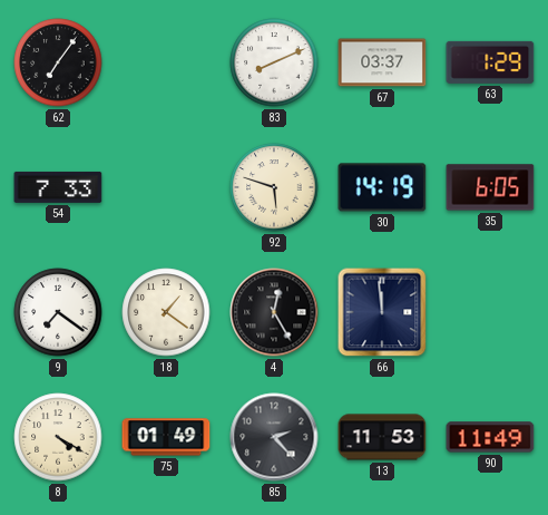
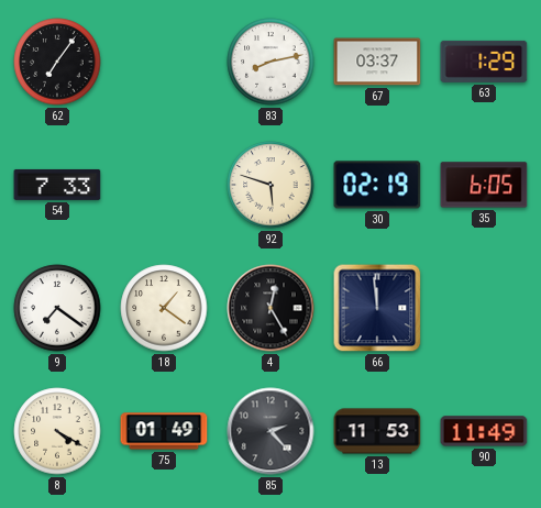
83: 8:11 -> 8:13 (270, 62)
30: 14:19 -> 02:19 (377, 185)
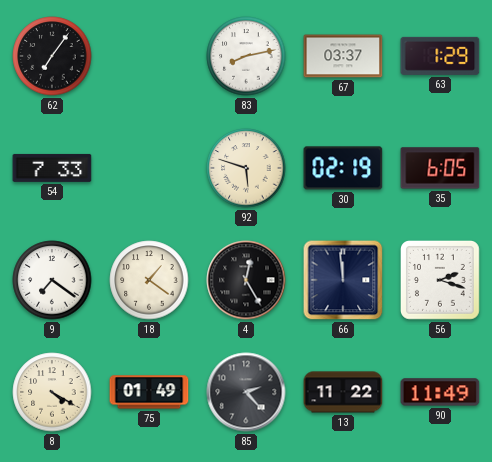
56: none -> 2:18 (441, 281)
13: 11:53 -> 11:22 (343, 392)
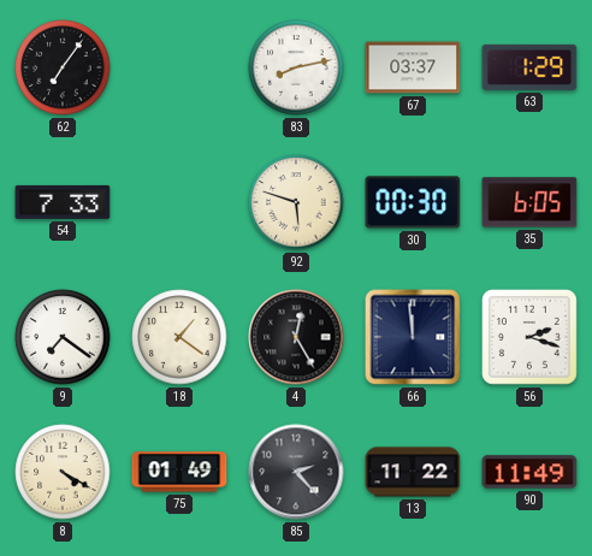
30: 02:19 -> 00:30 (413, 202)
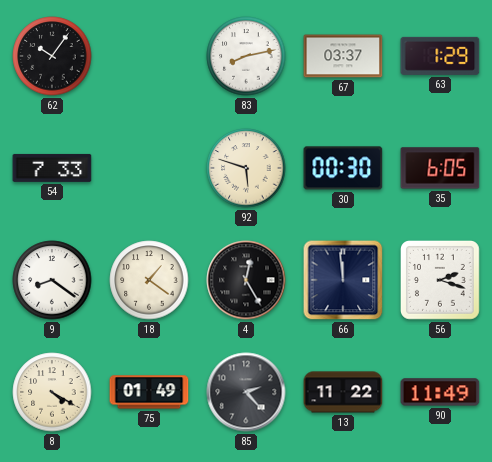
62: 7:06 -> 10:06 (52, 56)
9: 7:21 -> 8:21 (52, 280)
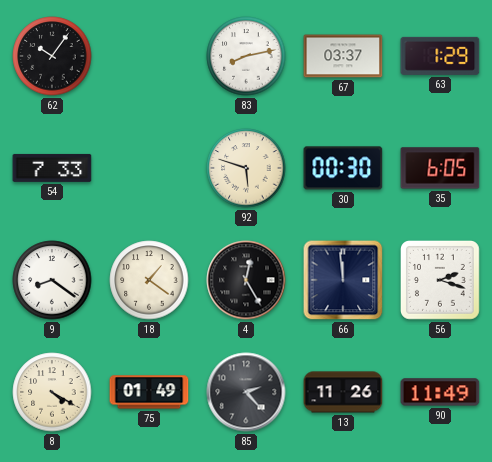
13: 11:22 -> 11:26 (343, 392)
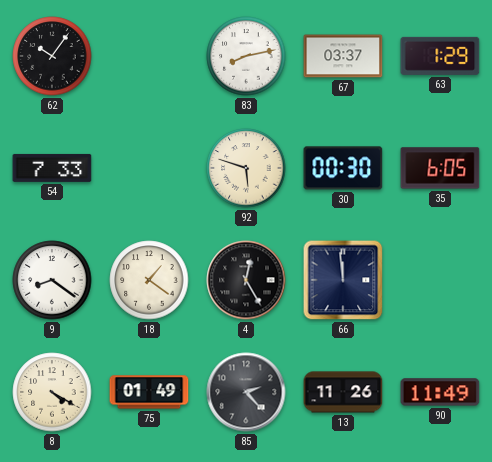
56: 2:18 -> none (441, 281)
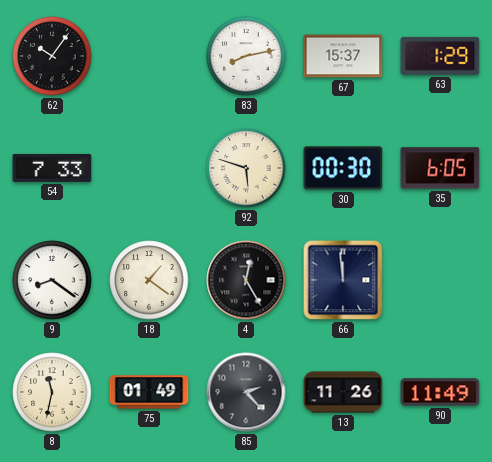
67: 03:37 -> 15:37 (343, 56)
8: 4:20 -> 11:32 (52, 392)
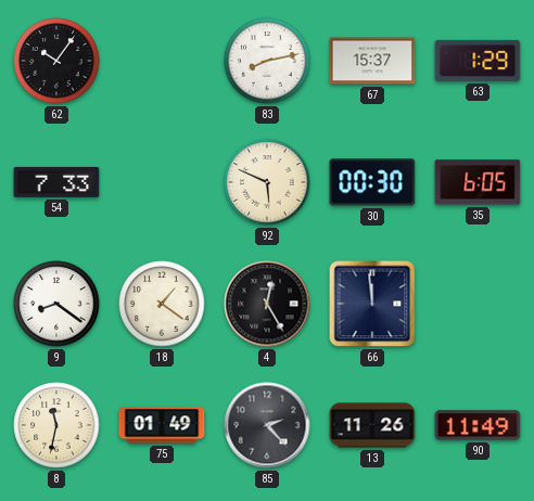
92: 5:48 -> 5:49 (267, 182)
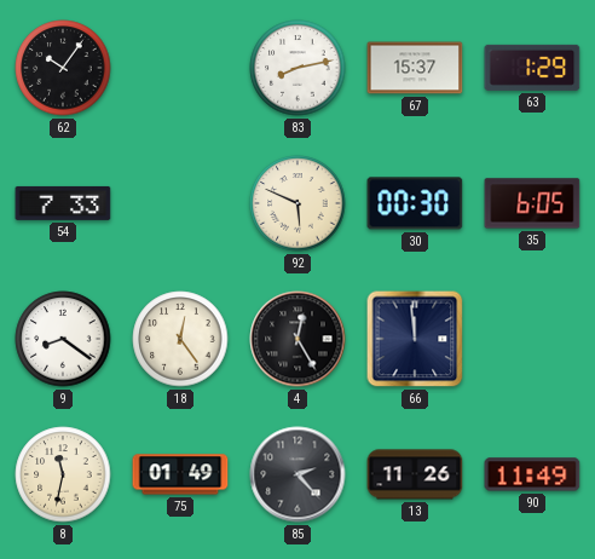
18: 1:21 -> 12:24 (180, 339)
